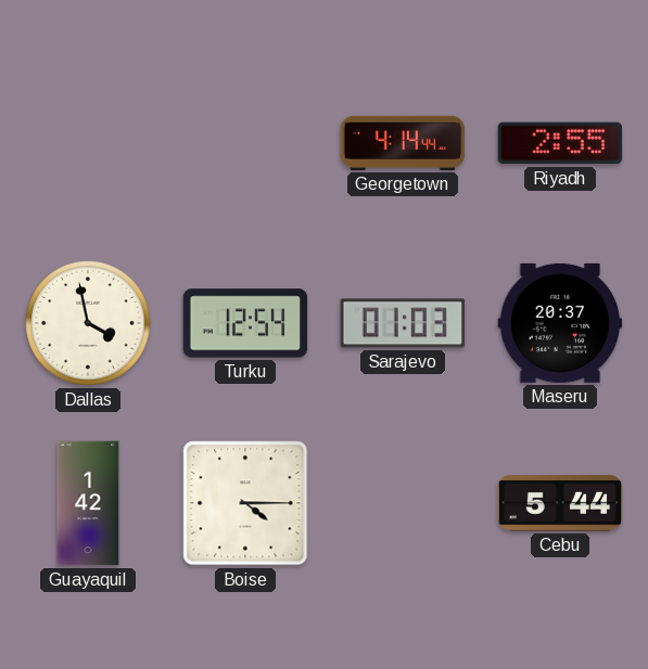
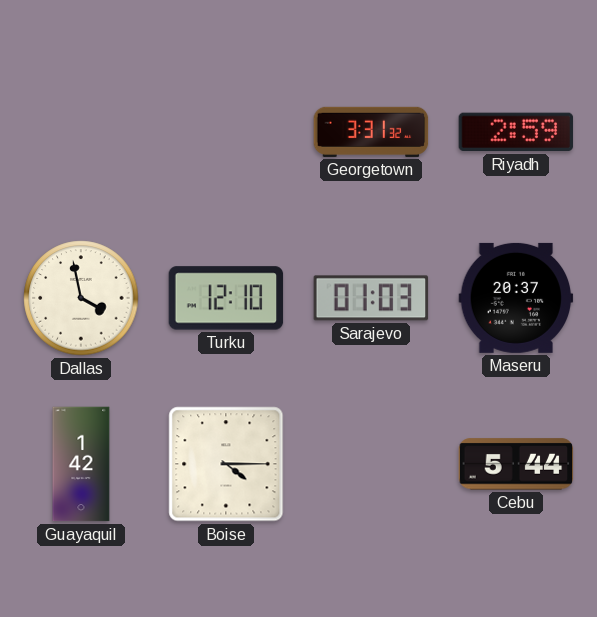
Georgetown: 4:14 -> 3:31 (371, 132)
Riyadh: 2:55 -> 2:59 (516, 132)
Turku: 12:54 -> 12:10 (226, 298)
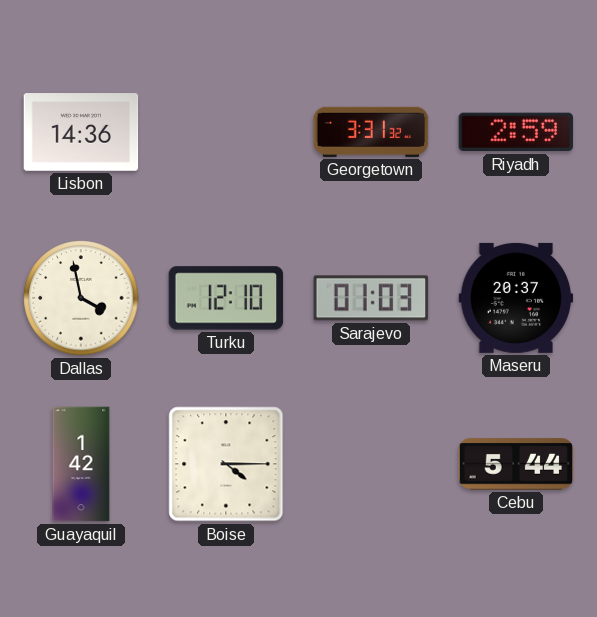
Lisbon: none -> 14:36 (81, 132)
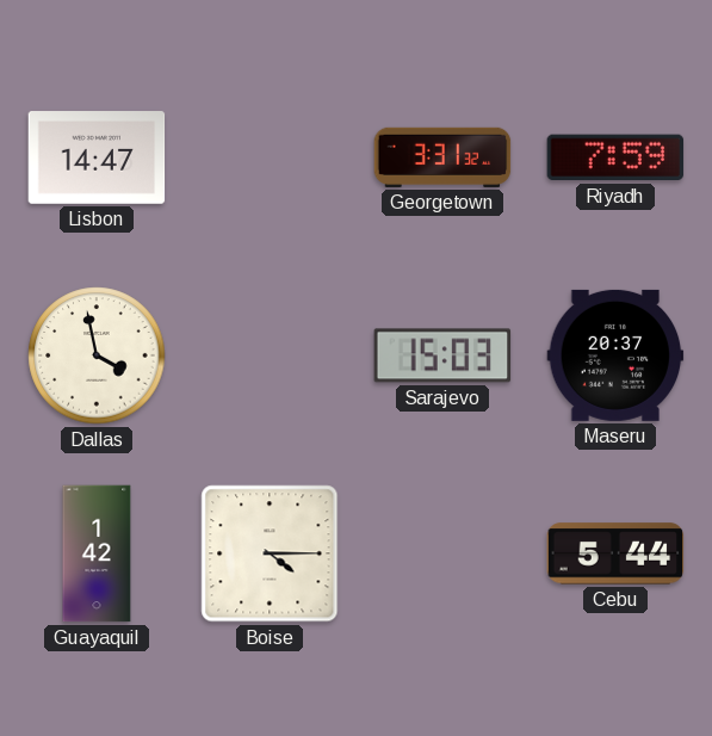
Lisbon: 14:36 -> 14:47 (97, 157)
Riyadh: 2:59 -> 7:59 (615, 157)
Turku: 12:10 -> none (226, 298)
Sarajevo: 01:03 -> 15:03 (442, 355)
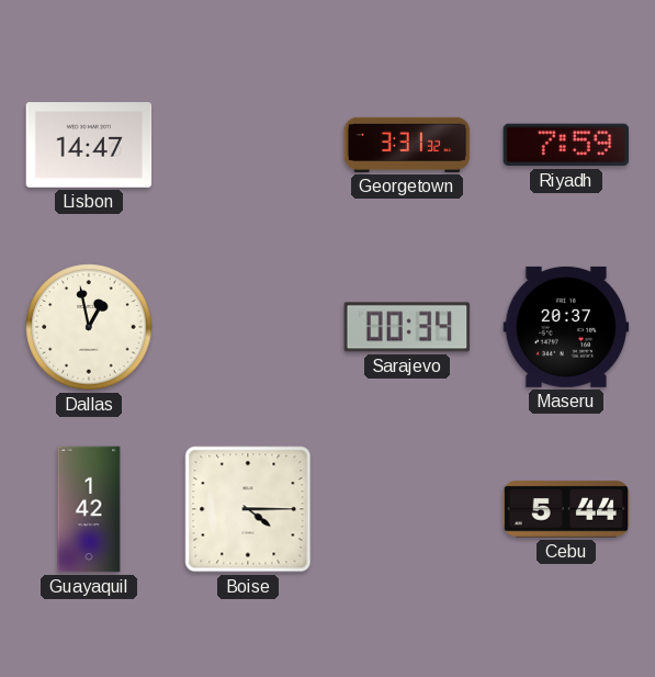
Dallas: 3:58 -> 12:58 (89, 327)
Sarajevo: 15:03 -> 00:34 (407, 327)
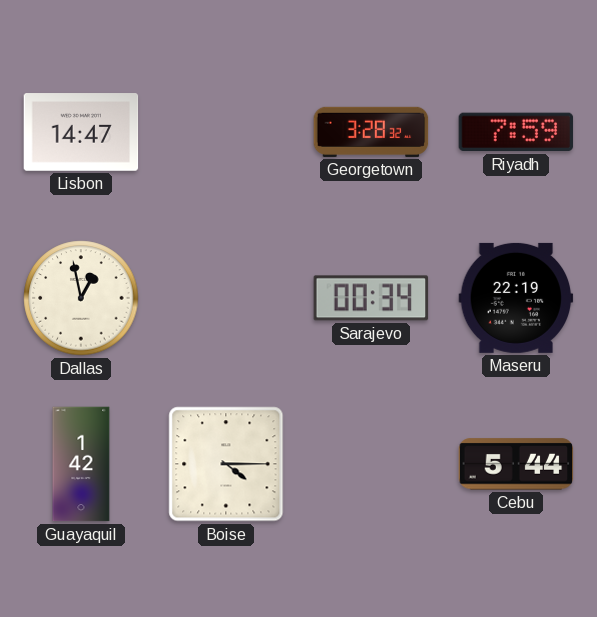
Georgetown: 3:31 -> 3:28 (371, 132)
Maseru: 20:37 -> 22:19 (516, 298)
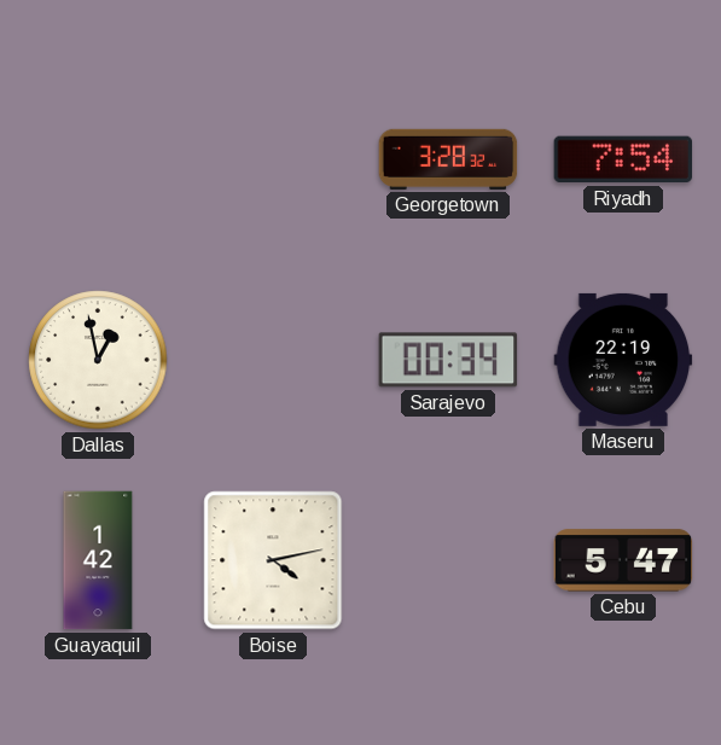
Lisbon: 14:47 -> none (81, 132)
Riyadh: 7:59 -> 7:54 (623, 159)
Boise: 4:15 -> 4:13 (273, 560)
Cebu: 5:44 -> 5:47 (623, 560)
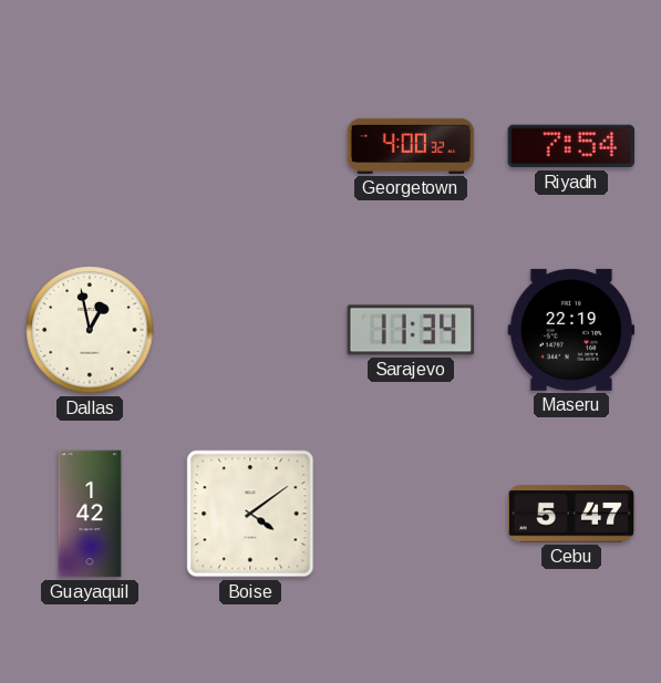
Georgetown: 3:28 -> 4:00 (411, 146)
Sarajevo: 00:34 -> 11:34 (411, 330)
Boise: 4:13 -> 4:09 (250, 514)
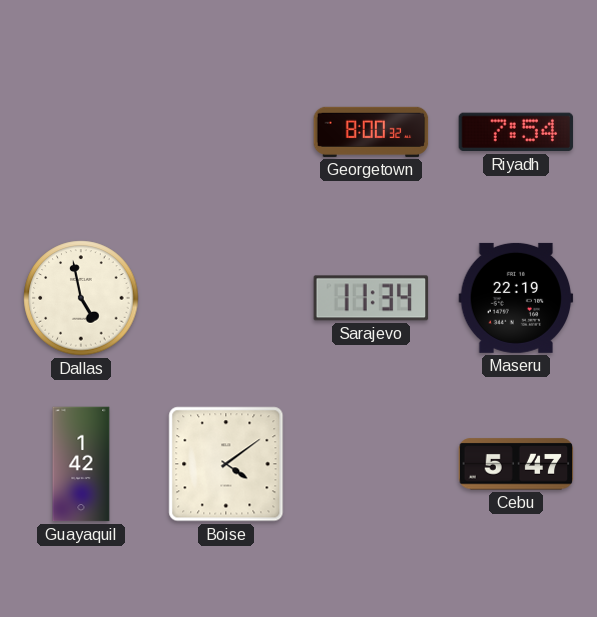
Georgetown: 4:00 -> 8:00 (371, 132)
Dallas: 12:58 -> 4:58 (81, 298)
